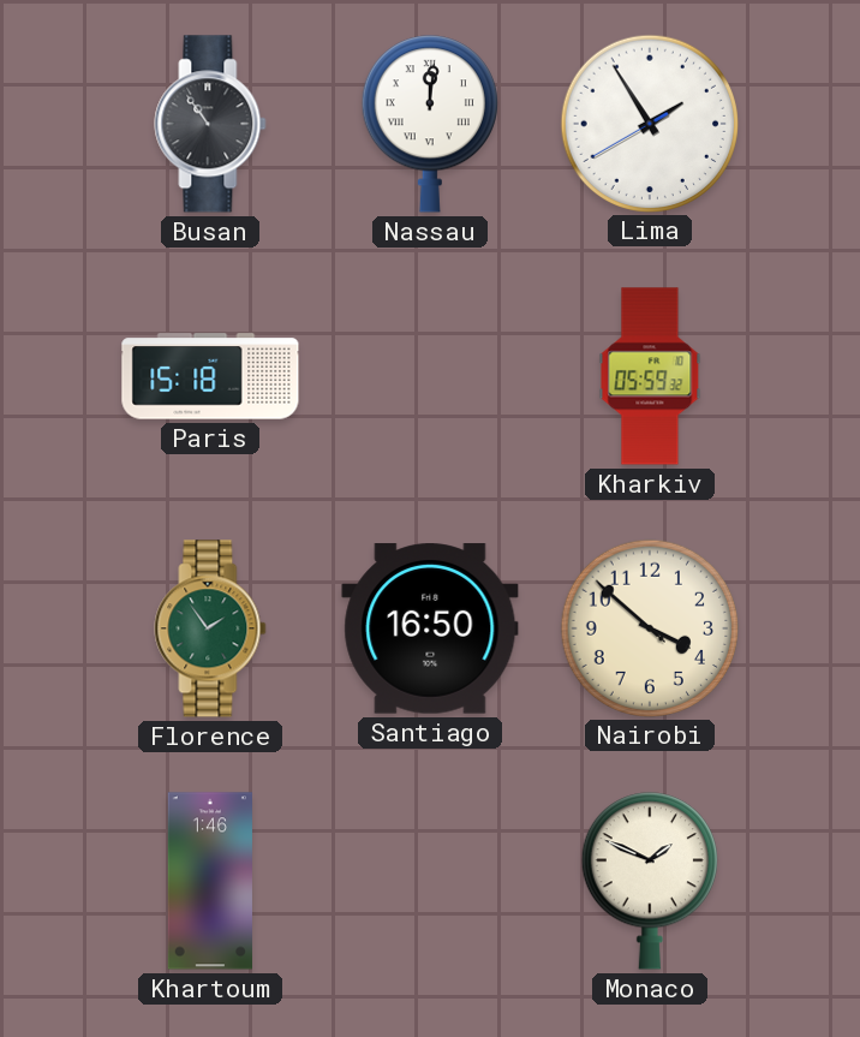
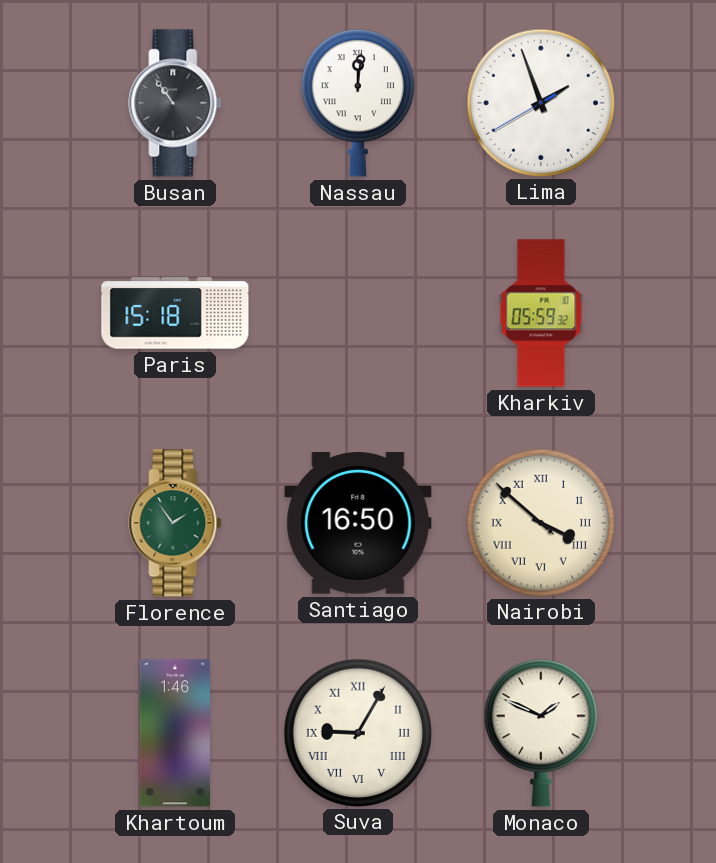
Lima: 1:54 -> 1:56 (540, 102)
Nairobi numerals: Arabic -> Roman (540, 522)
Suva: none -> 9:05 (357, 732)
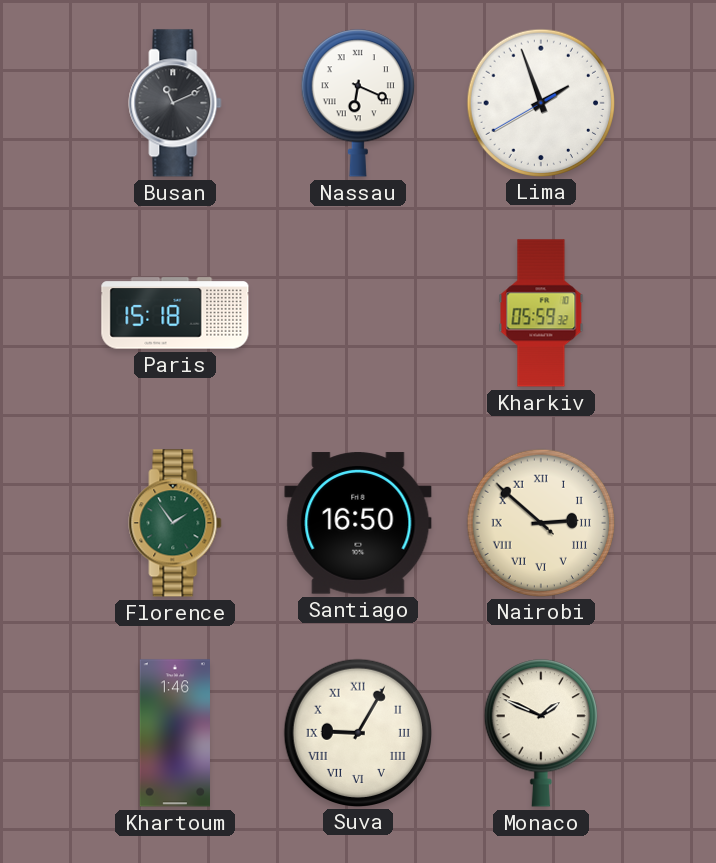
Busan: 10:54 -> 11:11 (175, 103)
Nassau: 12:01 -> 6:19 (358, 103)
Nairobi: 3:51 -> 2:51 (540, 522)
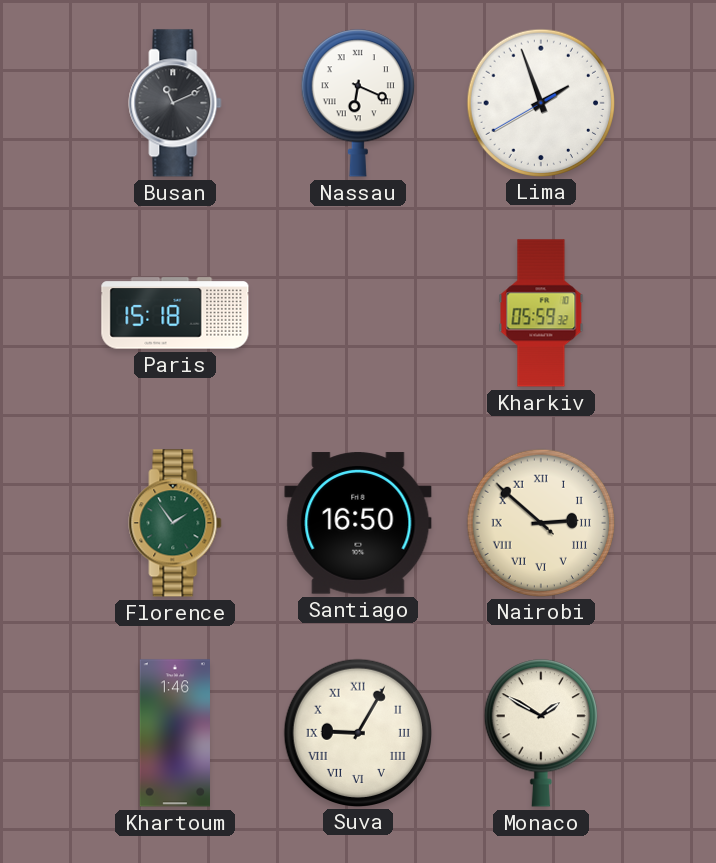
Monaco: 1:49 -> 1:50 (541, 733)
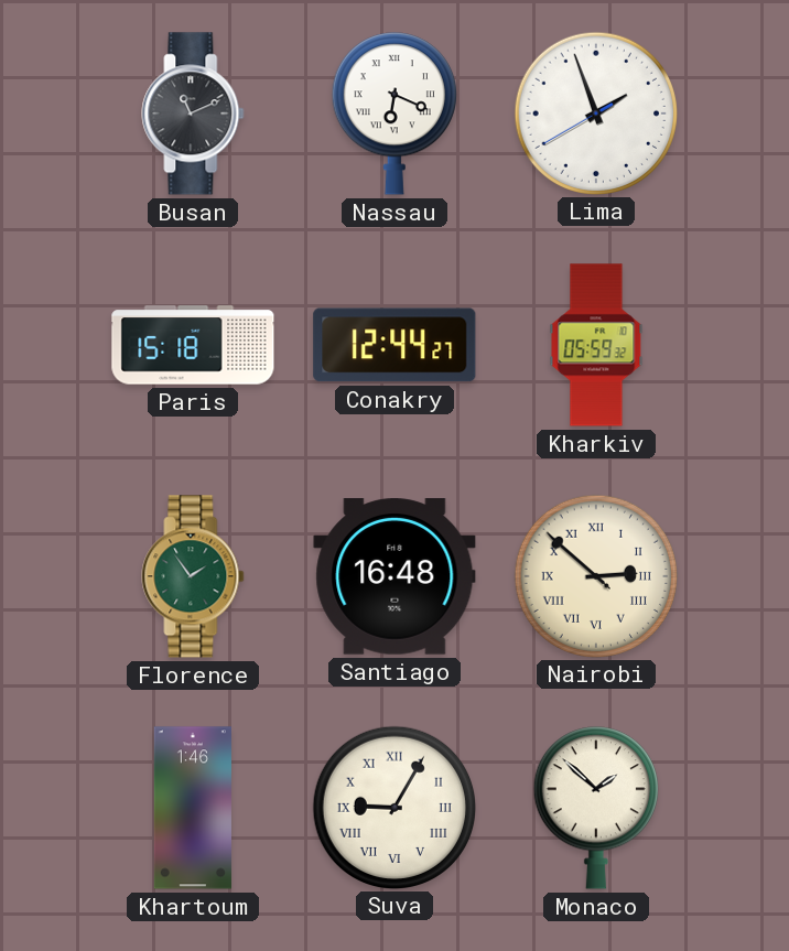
Conakry: none -> 12:44 (394, 345)
Santiago: 16:50 -> 16:48 (394, 576)
Monaco: 1:50 -> 1:52 (596, 808)
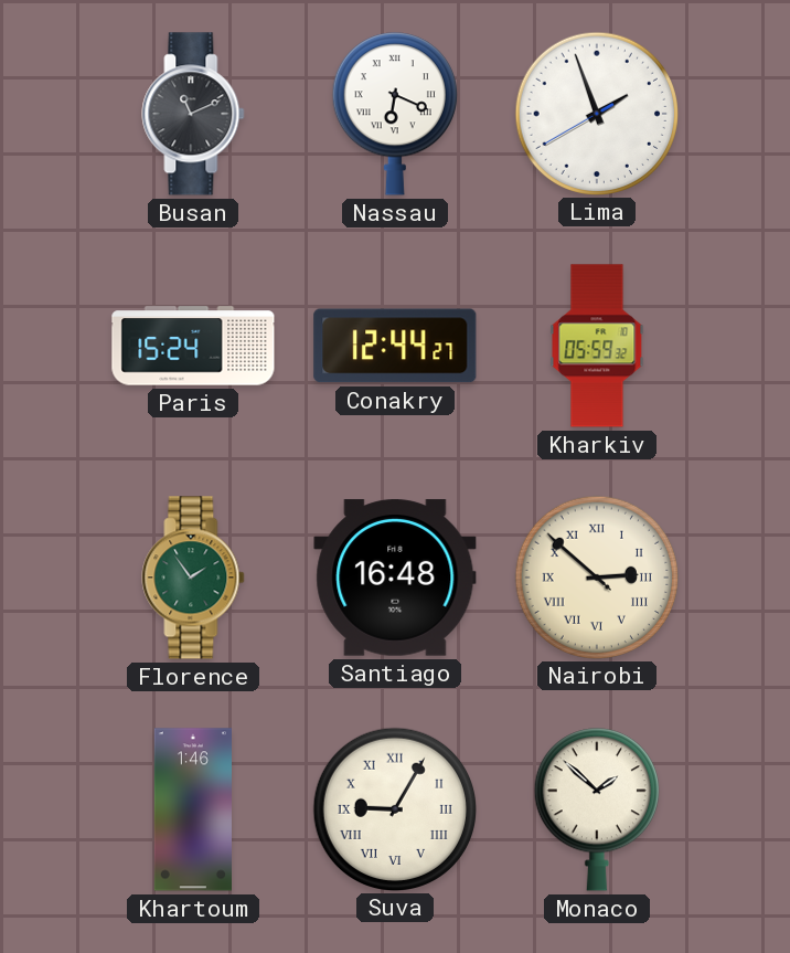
Paris: 15:18 -> 15:24 (193, 346)
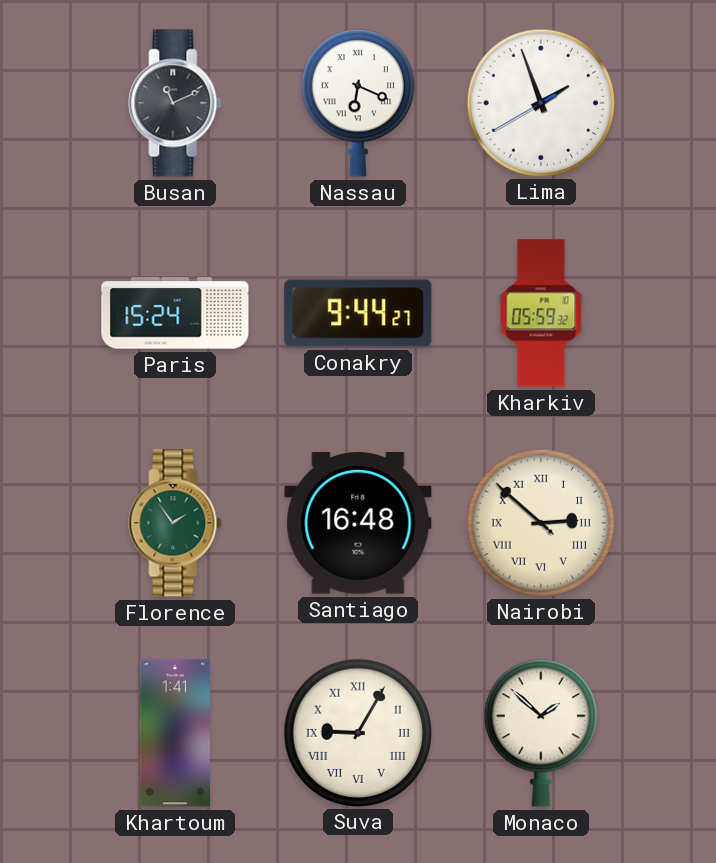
Conakry: 12:44 -> 9:44 (358, 313)
Khartoum: 1:46 -> 1:41 (175, 733)
